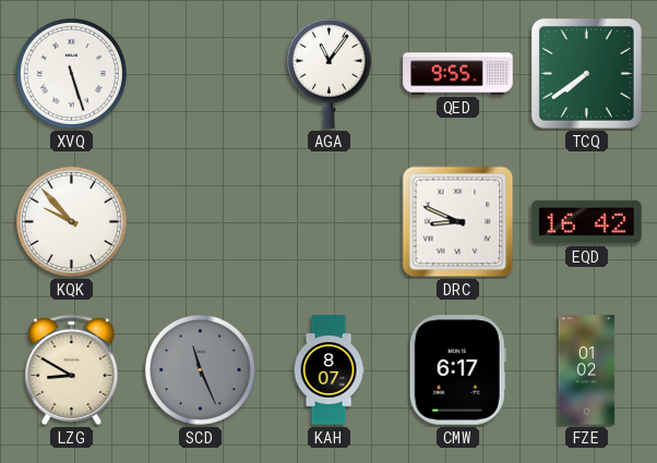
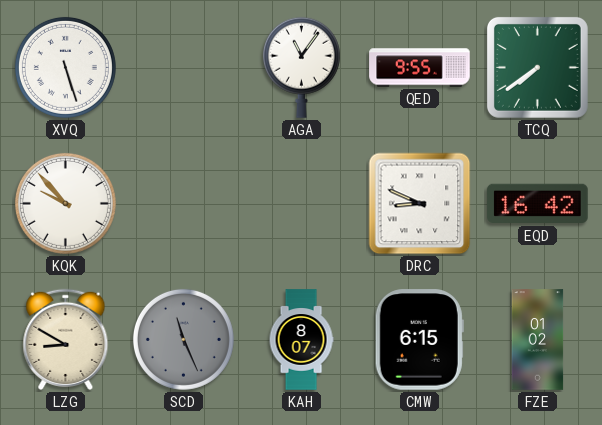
CMW: 6:17 -> 6:15 (419, 340)
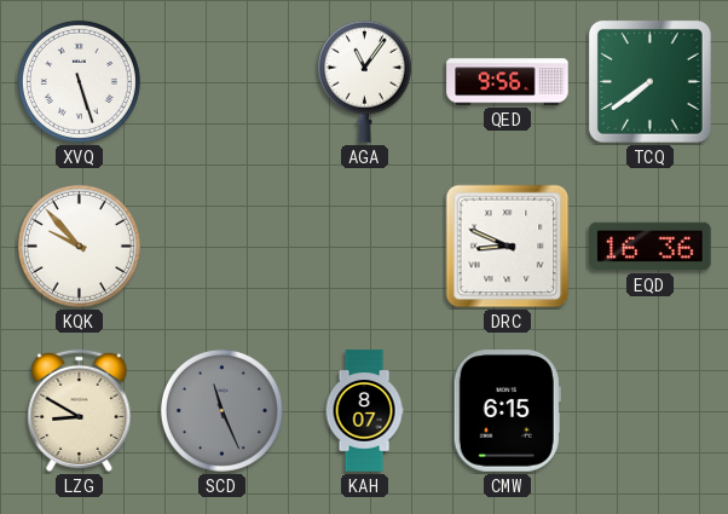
QED: 9:55 -> 9:56 (508, 82)
EQD: 16:42 -> 16:36 (651, 247)
FZE: 01:02 -> none (538, 340)
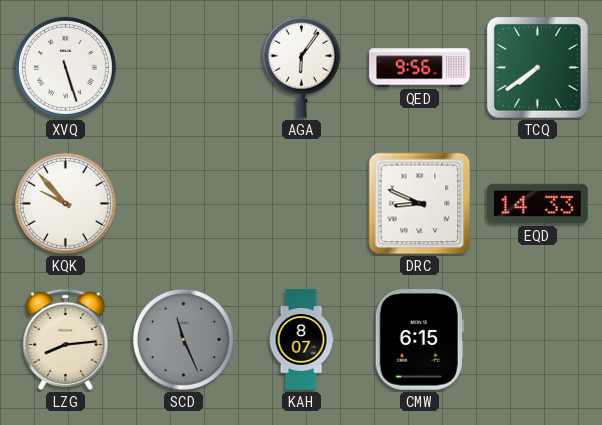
AGA: 11:06 -> 6:06 (301, 67)
EQD: 16:36 -> 14:33 (538, 204)
LZG: 8:50 -> 8:14 (66, 339)
